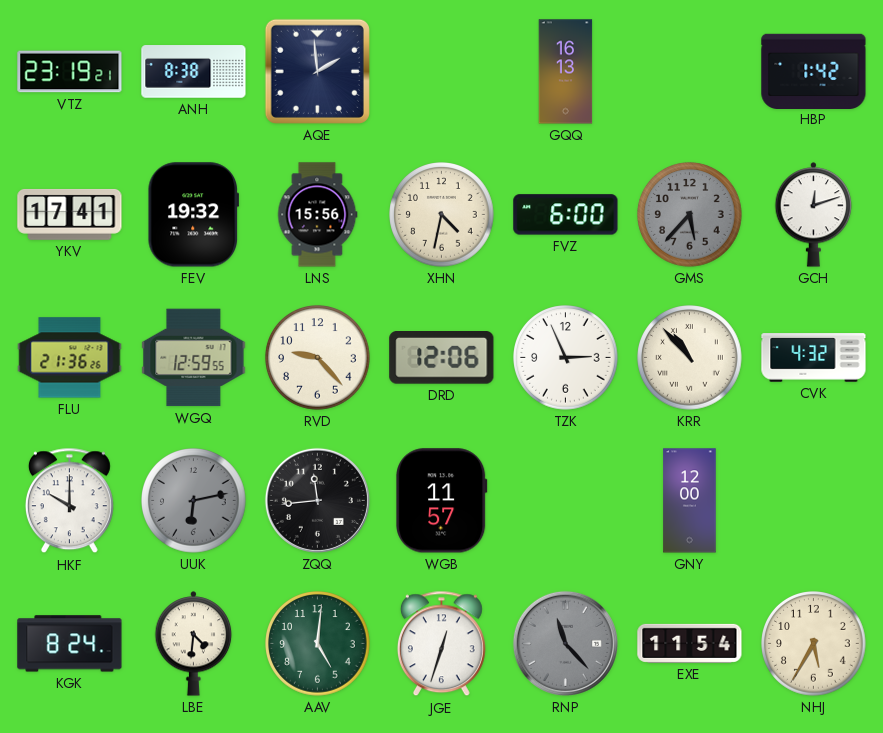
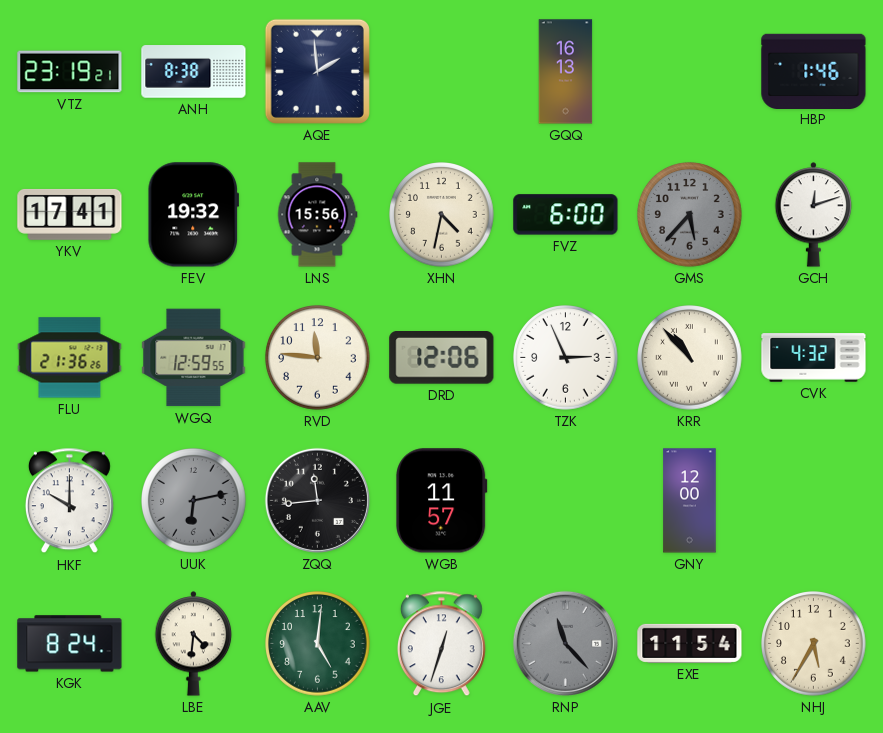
HBP: 1:42 -> 1:46 (814, 71)
RVD: 9:23 -> 11:46 (318, 358)
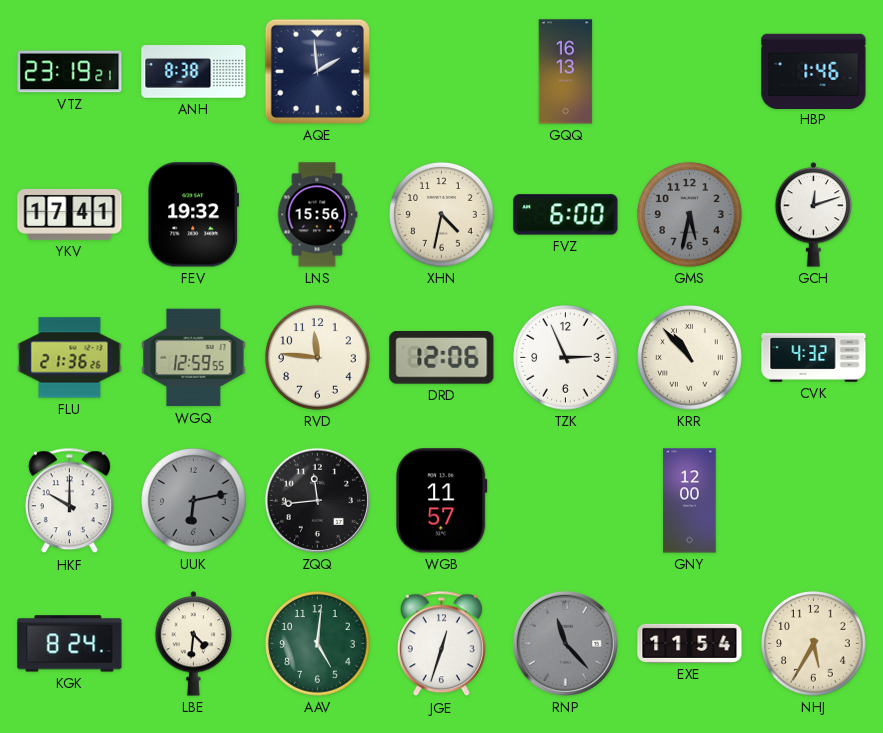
GMS: 5:37 -> 5:32 (690, 215)
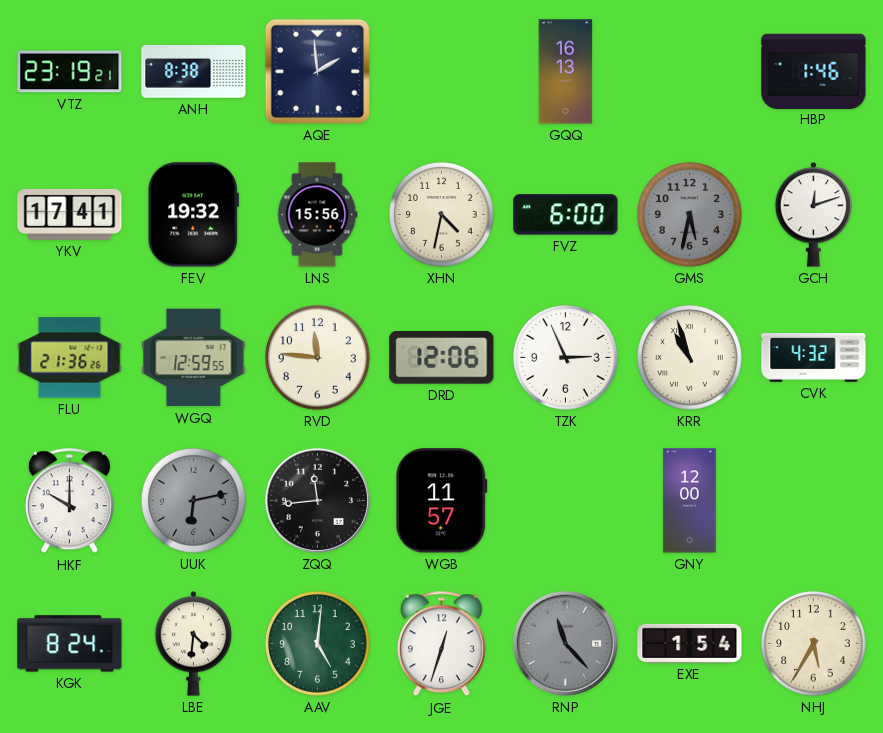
KRR: 10:53 -> 10:57 (690, 358)
EXE: 11:54 -> 1:54 (690, 643)
